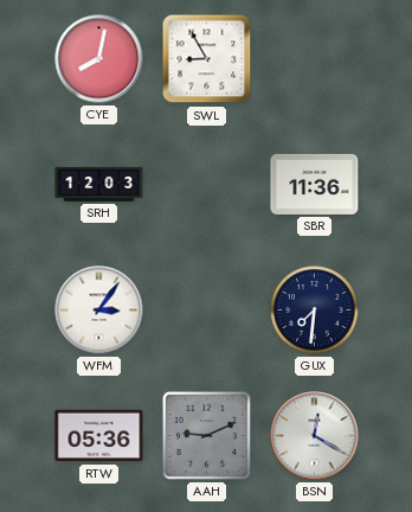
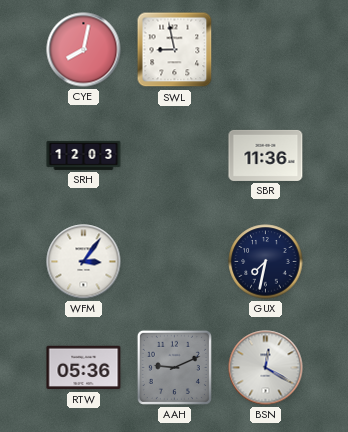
SWL: 8:55 -> 8:58 (175, 50)
GUX: 7:31 -> 7:32 (266, 262)
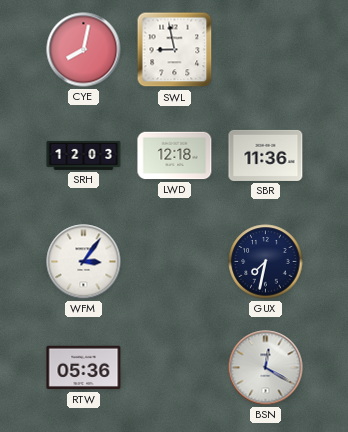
LWD: none -> 12:18 (175, 156)
AAH: 9:11 -> none (174, 367)
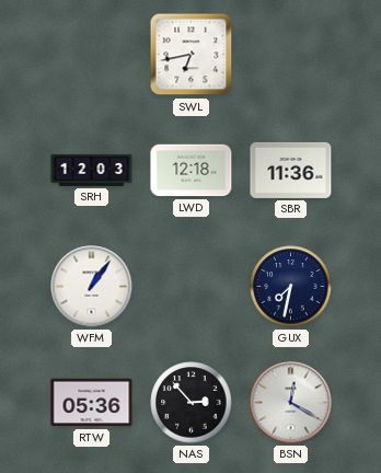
CYE: 8:02 -> none (84, 50)
SWL: 8:58 -> 6:43 (192, 55)
WFM: 3:06 -> 1:06 (92, 287)
NAS: none -> 2:53 (192, 403)
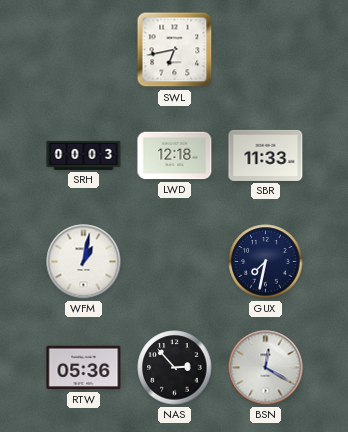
SRH: 12:03 -> 00:03 (84, 155)
SBR: 11:36 -> 11:33 (266, 155)
WFM: 1:06 -> 1:02 (84, 262)
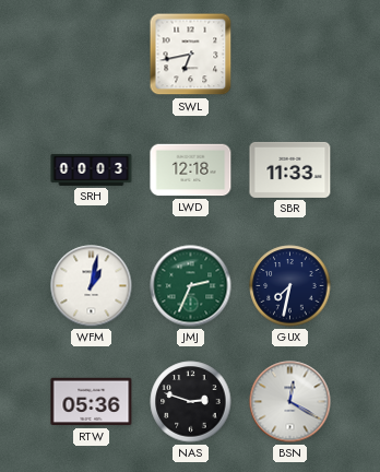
JMJ: none -> 2:34 (191, 286)
NAS: 2:53 -> 2:48 (191, 402)
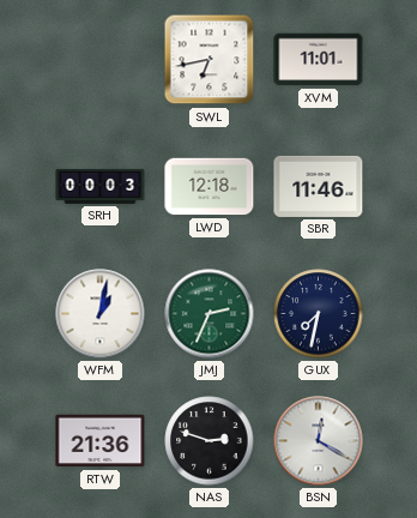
XVM: none -> 11:01 (319, 60)
SBR: 11:33 -> 11:46 (319, 186)
RTW: 05:36 -> 21:36 (101, 441)
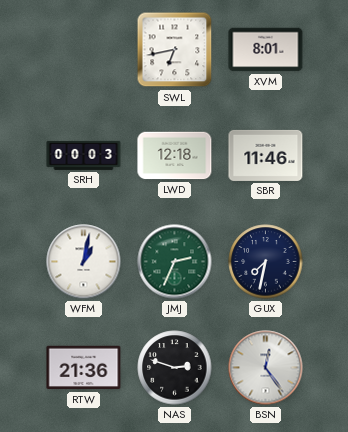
XVM: 11:01 -> 8:01 (266, 50)
BSN: 12:20 -> 12:24 (266, 368)
